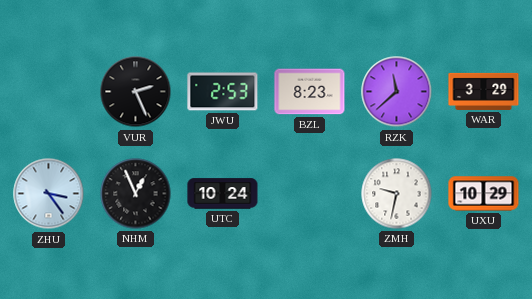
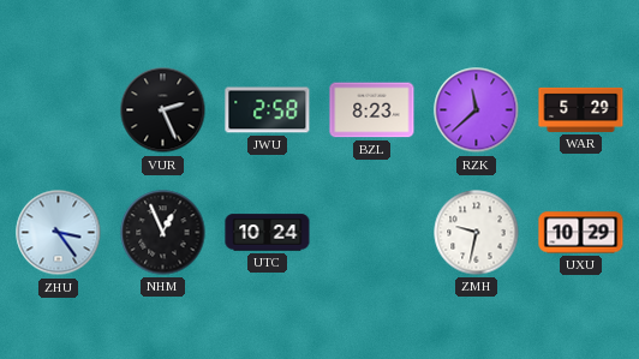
JWU: 2:53 -> 2:58 (268, 110)
WAR: 3:29 -> 5:29 (581, 109)
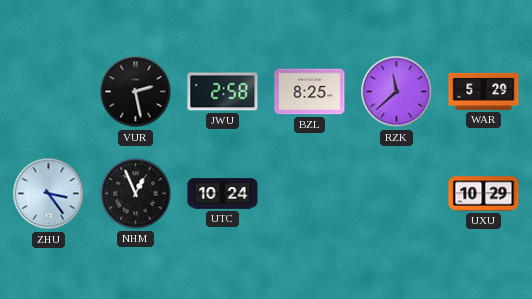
VUR: 2:26 -> 2:28 (136, 92)
BZL: 8:23 -> 8:25 (310, 92)
ZMH: 9:32 -> none (477, 233)
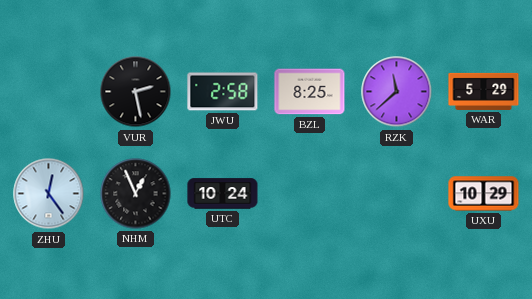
ZHU: 3:24 -> 12:24 (49, 194)
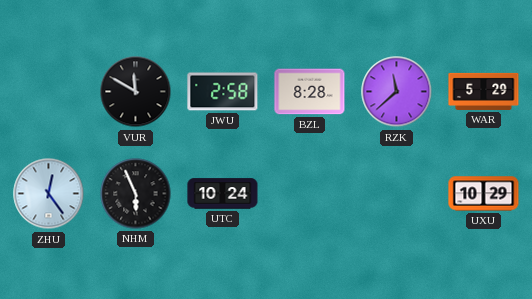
VUR: 2:28 -> 11:50 (136, 92)
BZL: 8:25 -> 8:28 (310, 92)
NHM: 12:56 -> 5:56 (136, 194)
